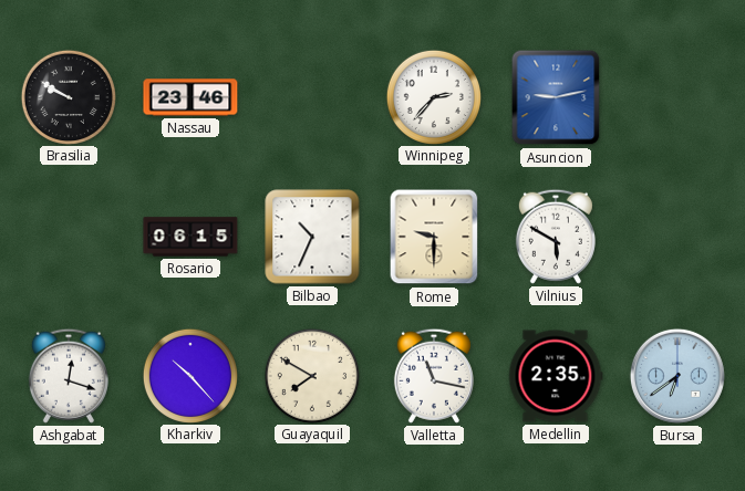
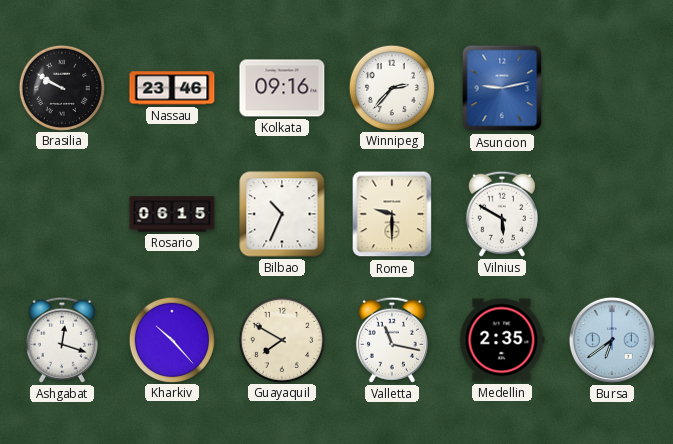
Kolkata: none -> 09:16 (282, 88)
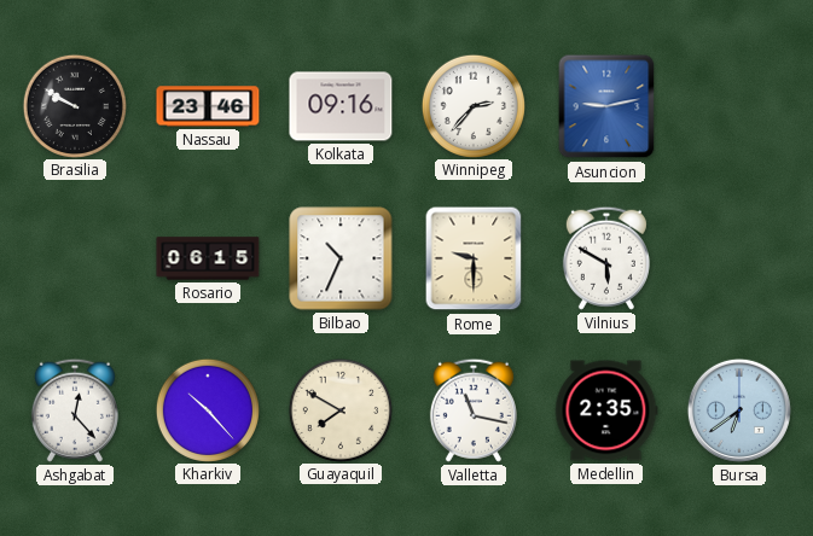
Ashgabat: 12:18 -> 12:23 (75, 410)
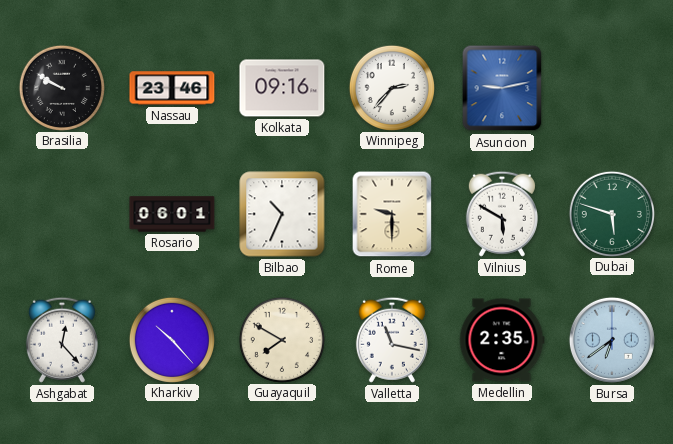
Rosario: 06:15 -> 06:01 (172, 214)
Dubai: none -> 5:48 (611, 213)
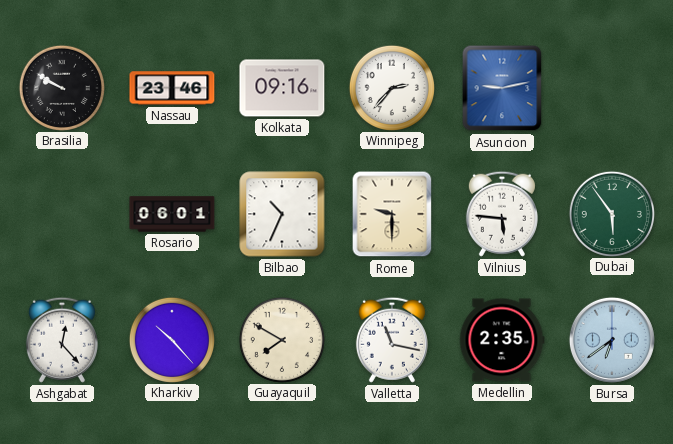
Vilnius: 5:50 -> 5:46 (502, 214)
Dubai: 5:48 -> 5:54 (611, 213)
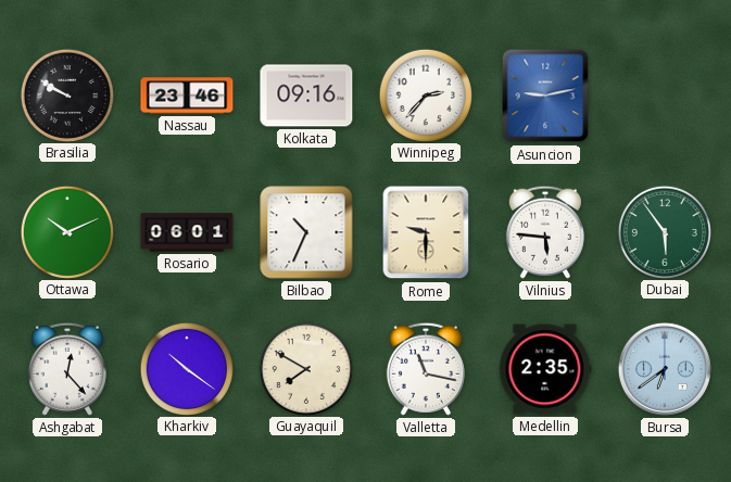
Ottawa: none -> 10:11 (66, 231)
Kharkiv: 10:23 -> 10:21 (186, 368)
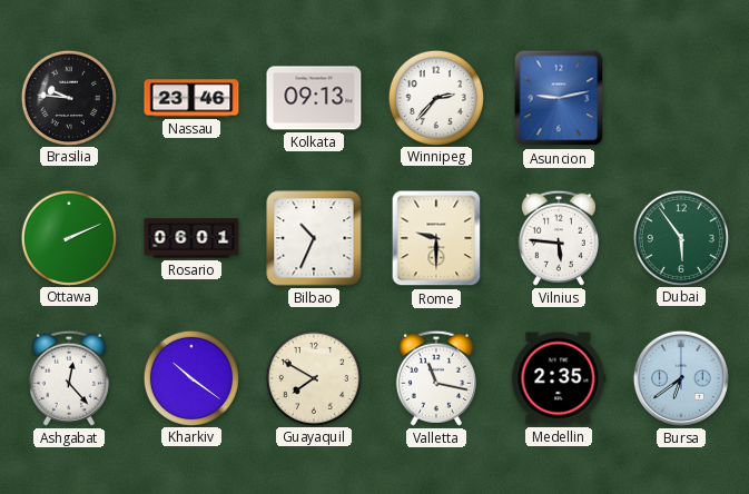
Brasilia: 9:50 -> 9:46 (68, 97)
Kolkata: 09:16 -> 09:13 (314, 98)
Ottawa: 10:11 -> 2:11 (68, 237)
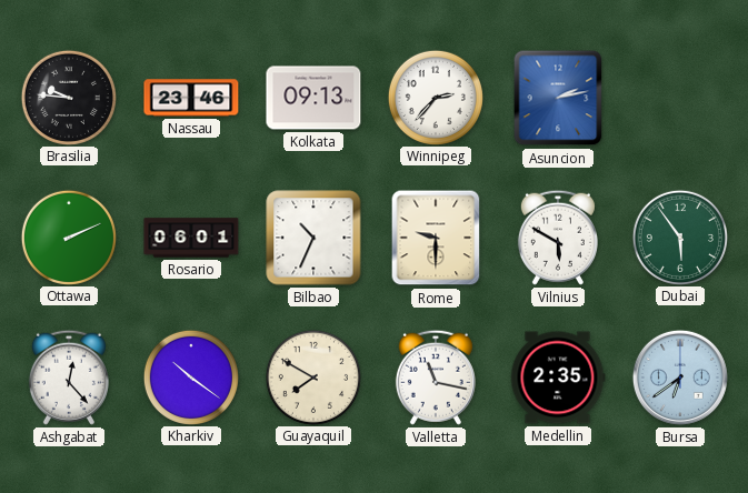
Asuncion: 9:13 -> 2:13 (558, 98)
Vilnius: 5:46 -> 5:50 (558, 238)
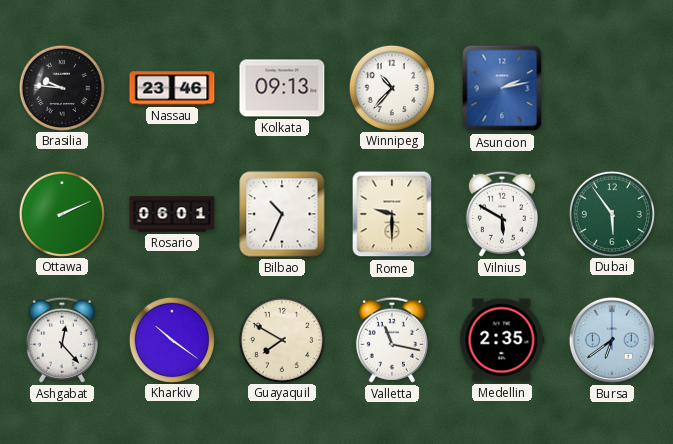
Winnipeg: 2:37 -> 10:37 (391, 87)
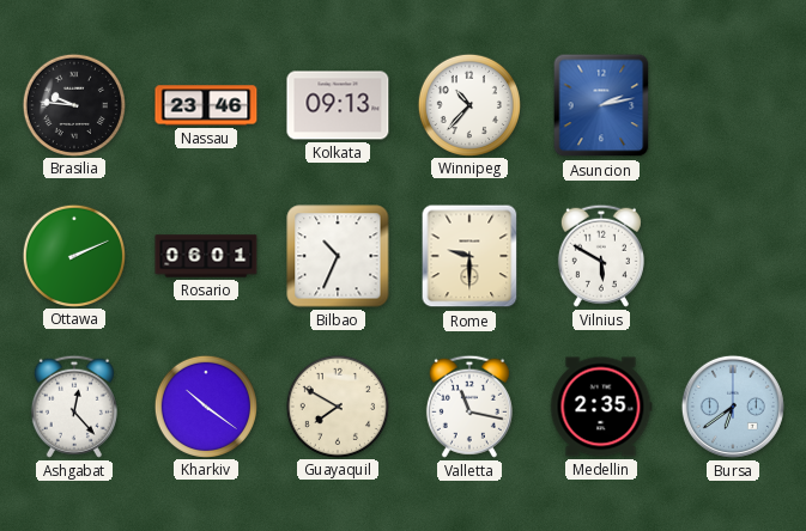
Dubai: 5:54 -> none (611, 213)
